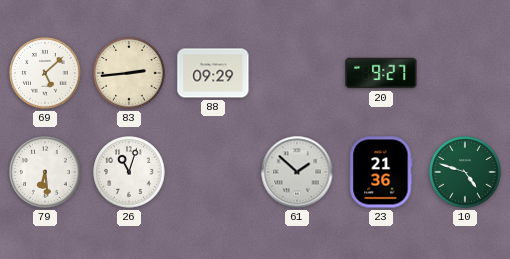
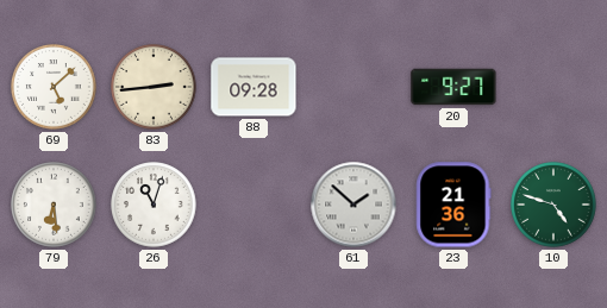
88: 09:29 -> 09:28 (254, 87)
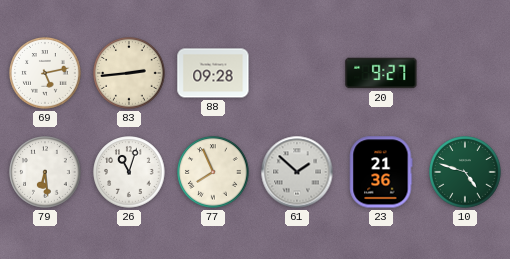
69: 5:08 -> 5:13 (45, 73)
77: none -> 7:56 (213, 172)
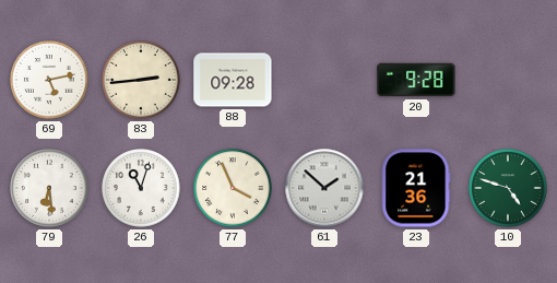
20: 9:27 -> 9:28 (416, 80)
77: 7:56 -> 3:56 (233, 188)
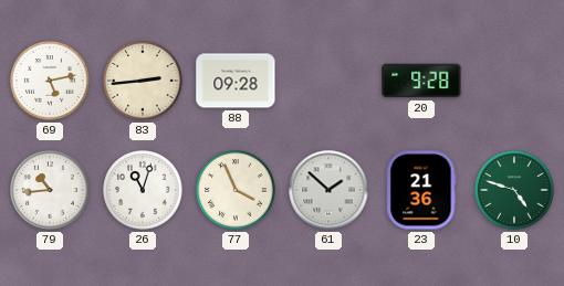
79: 6:29 -> 10:44 (50, 190)
